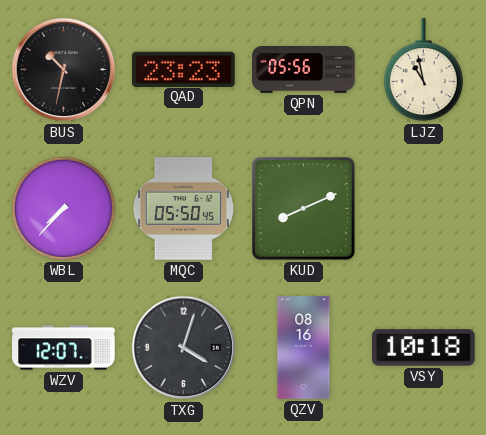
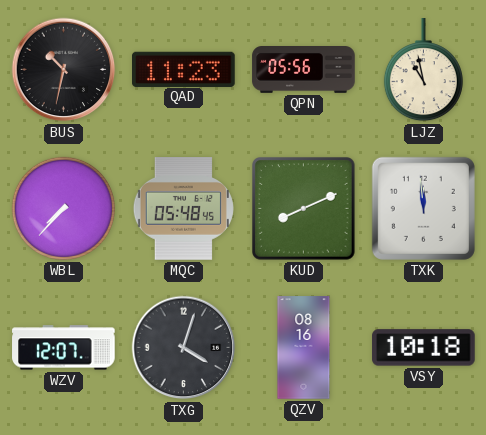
QAD: 23:23 -> 11:23 (184, 69)
MQC: 05:50 -> 05:48 (183, 209)
TXK: none -> 11:59 (423, 208)
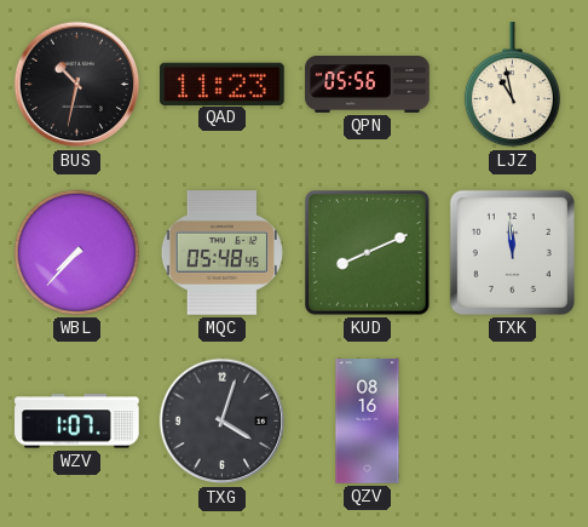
WZV: 12:07 -> 1:07 (77, 422)
VSY: 10:18 -> none (424, 348)
